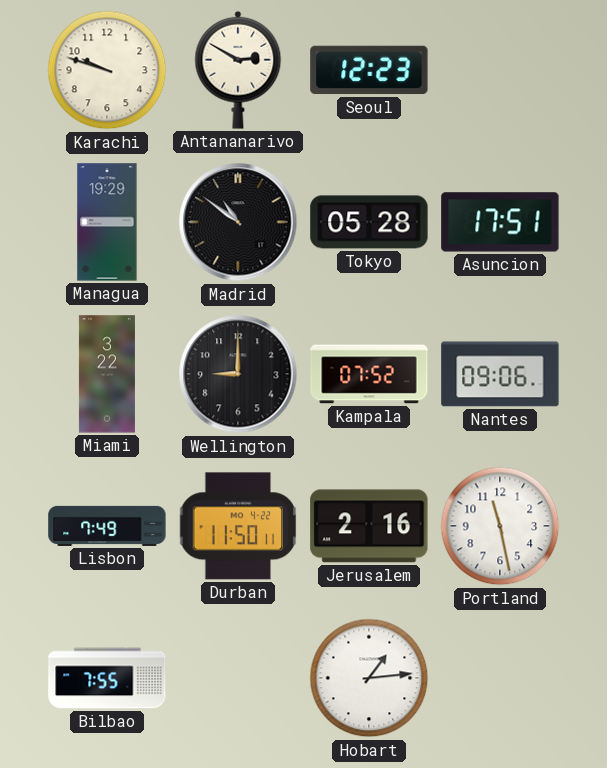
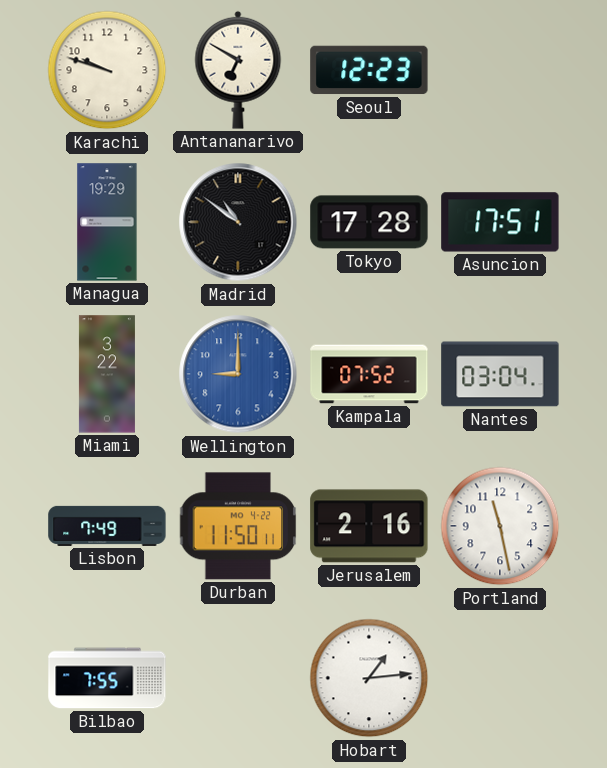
Antananarivo: 2:50 -> 6:50 (238, 70)
Tokyo: 05:28 -> 17:28 (369, 222)
Wellington dial: black -> blue (238, 374)
Nantes: 09:06 -> 03:04 (500, 374)
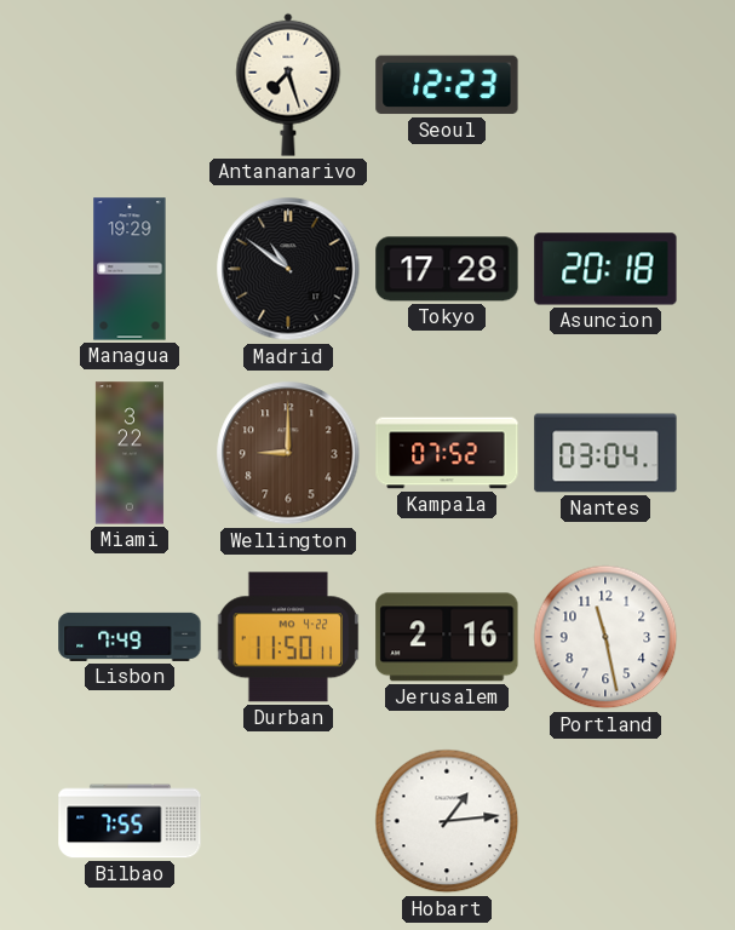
Karachi: 9:48 -> none (107, 70)
Antananarivo: 6:50 -> 7:27 (288, 85)
Asuncion: 17:51 -> 20:18 (605, 269)
Wellington dial: blue -> brown (288, 453)
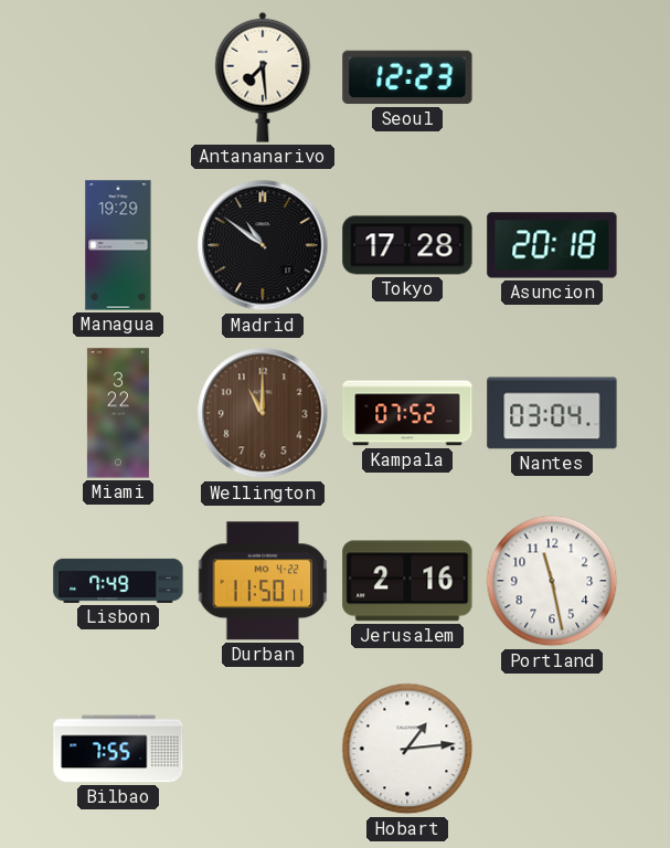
Antananarivo: 7:27 -> 7:29 (263, 77)
Wellington: 9:00 -> 11:00 (263, 413)
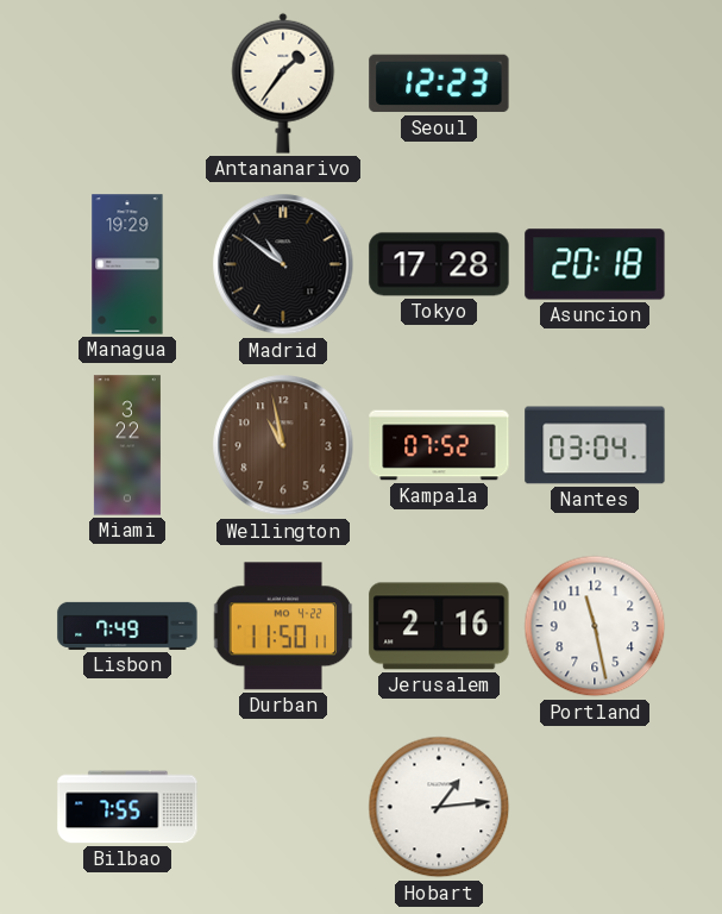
Antananarivo: 7:29 -> 1:36 (283, 83)
Wellington: 11:00 -> 10:58 (283, 445)
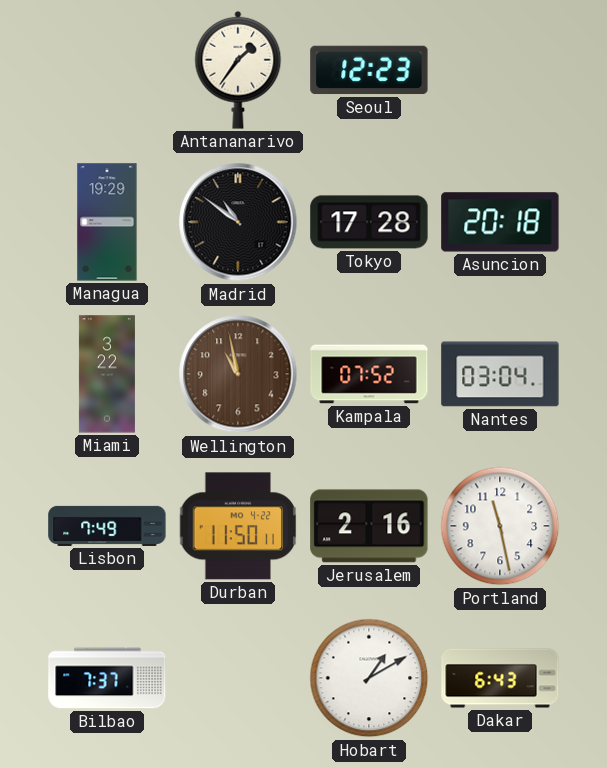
Bilbao: 7:55 -> 7:37 (107, 678)
Hobart: 1:14 -> 1:10 (369, 678)
Dakar: none -> 6:43 (500, 678)
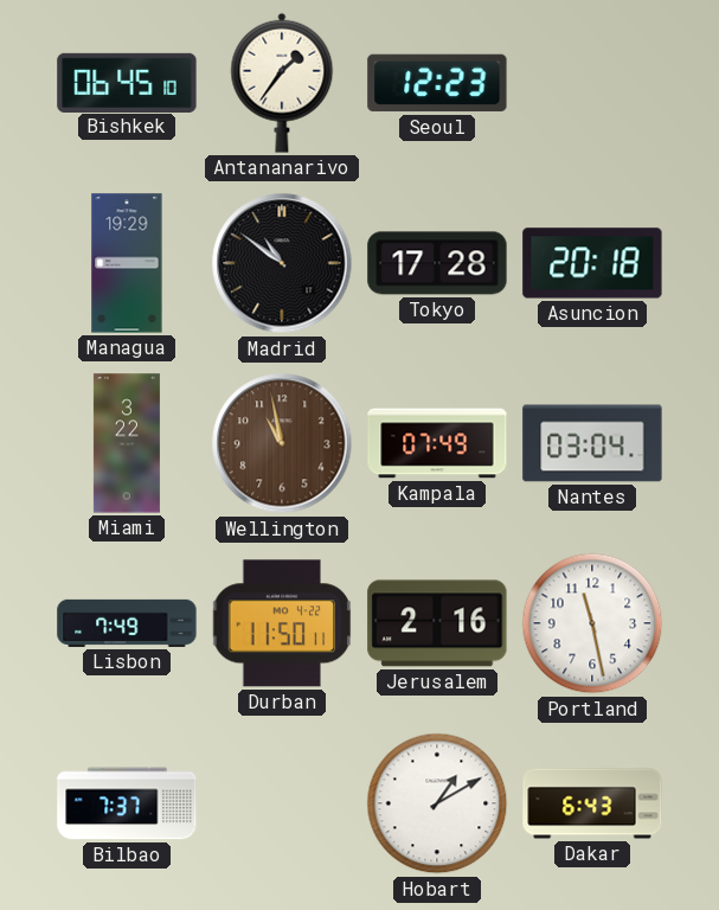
Bishkek: none -> 06:45 (127, 82)
Kampala: 07:52 -> 07:49 (437, 443)
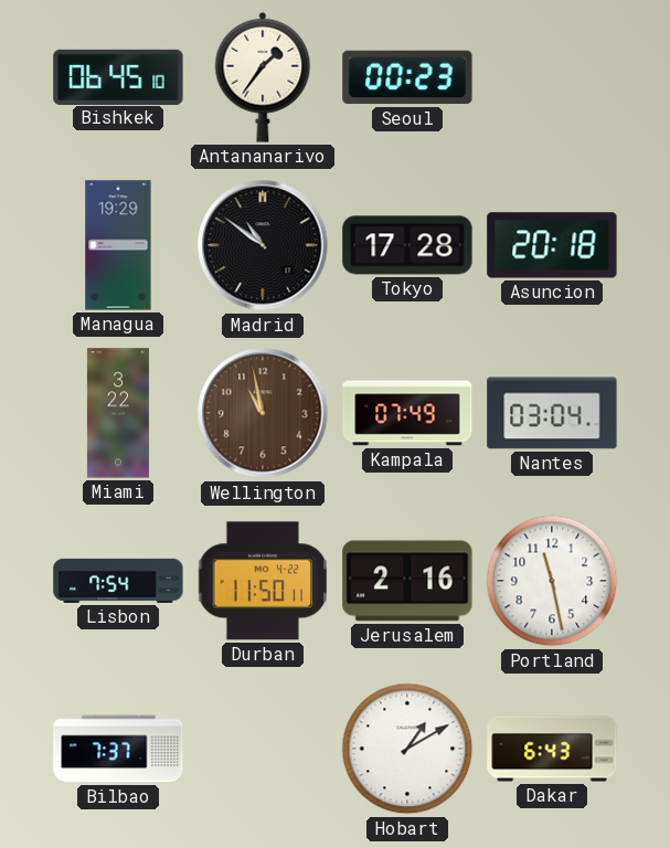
Seoul: 12:23 -> 00:23 (407, 77)
Lisbon: 7:49 -> 7:54 (118, 581)
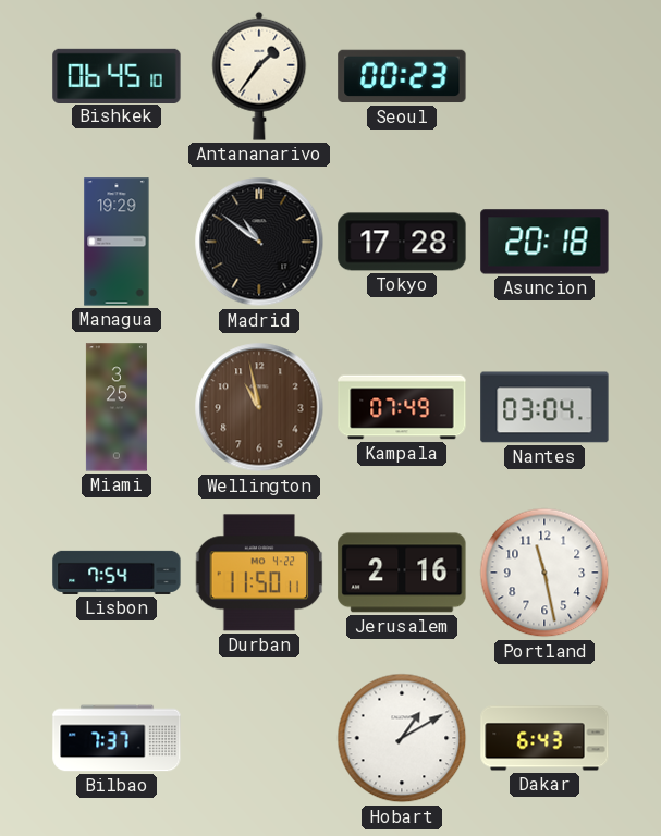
Miami: 3:22 -> 3:25 (117, 407)
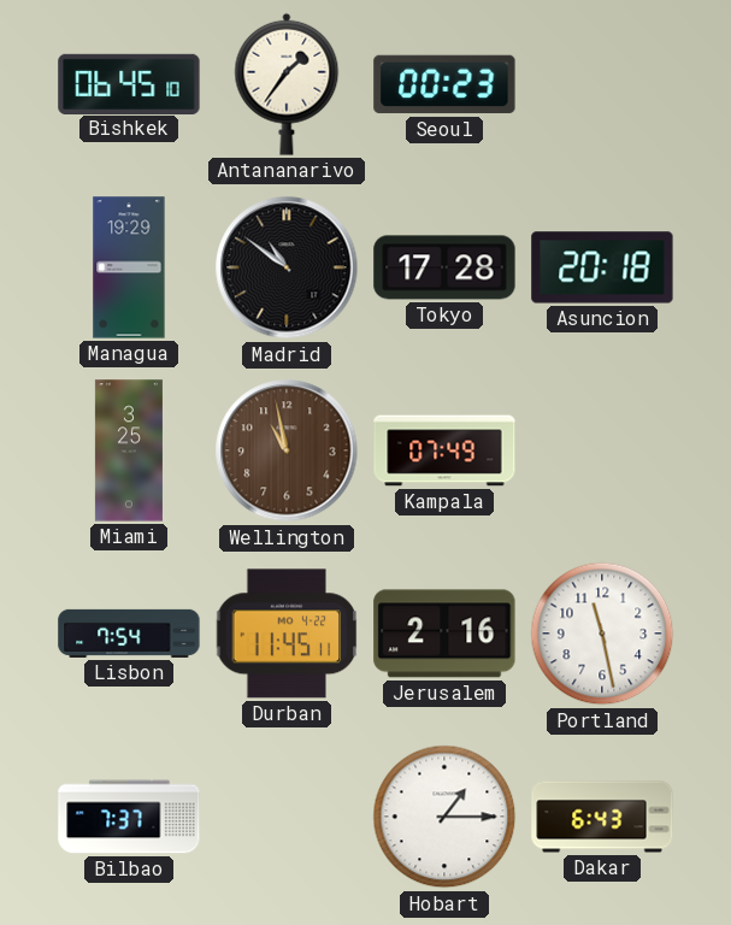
Nantes: 03:04 -> none (544, 407)
Durban: 11:50 -> 11:45 (287, 634)
Hobart: 1:10 -> 1:15 (444, 817)
